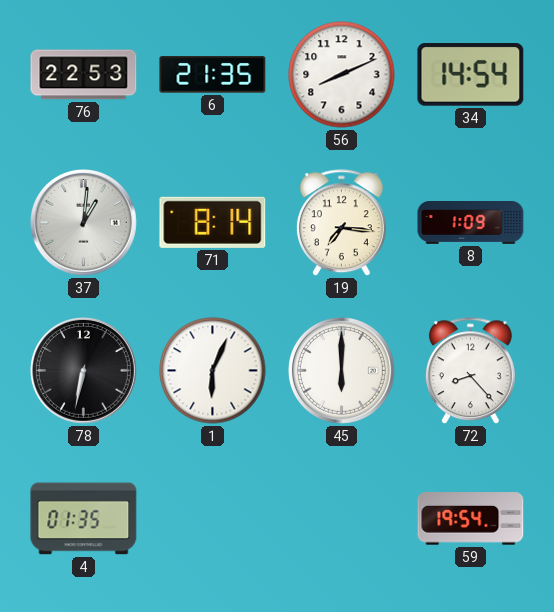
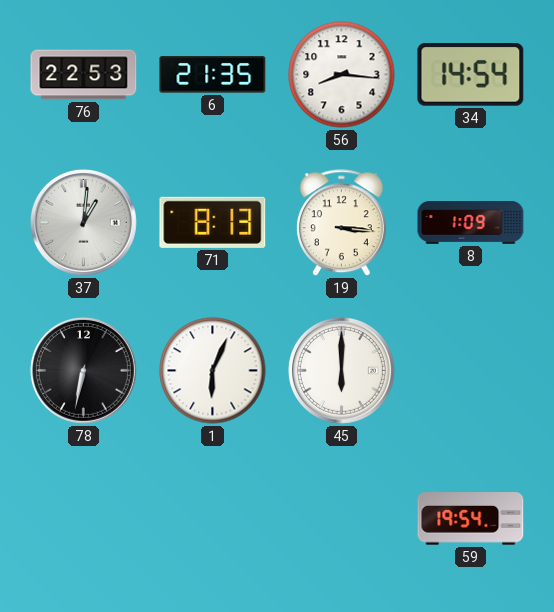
56: 8:11 -> 8:16 (342, 75)
71: 8:14 -> 8:13 (213, 222)
19: 7:16 -> 3:16 (341, 223)
72: 8:23 -> none (470, 371)
4: 01:35 -> none (84, 519)
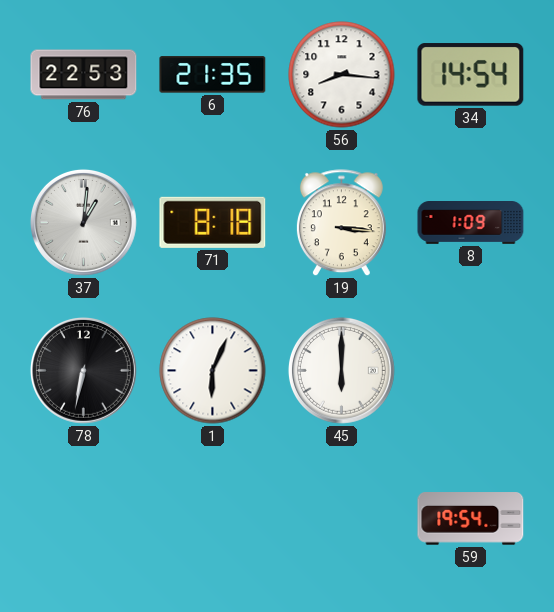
71: 8:13 -> 8:18 (213, 222)
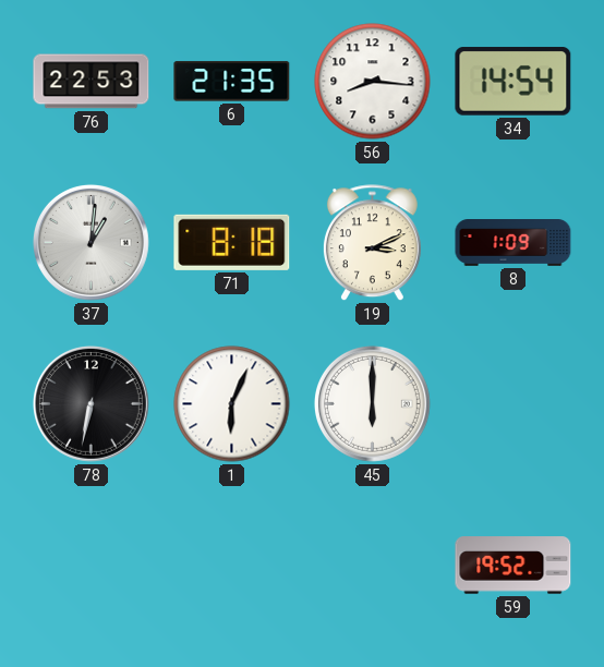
19: 3:16 -> 3:11 (372, 243)
59: 19:54 -> 19:52 (514, 566)
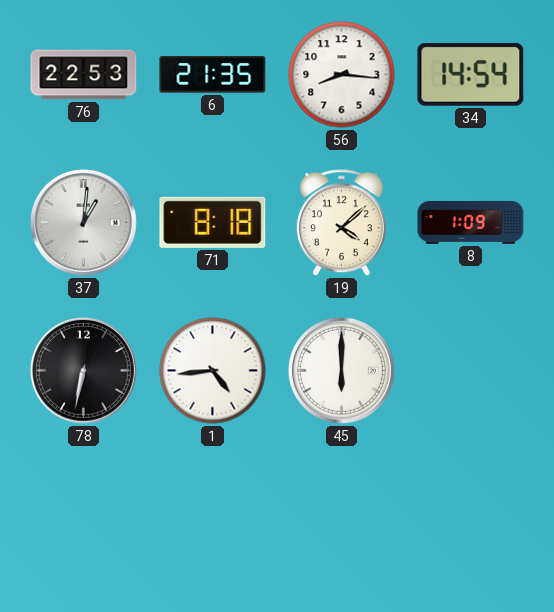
19: 3:11 -> 4:08 (341, 223)
1: 6:04 -> 4:44 (213, 371)
59: 19:52 -> none (514, 566)
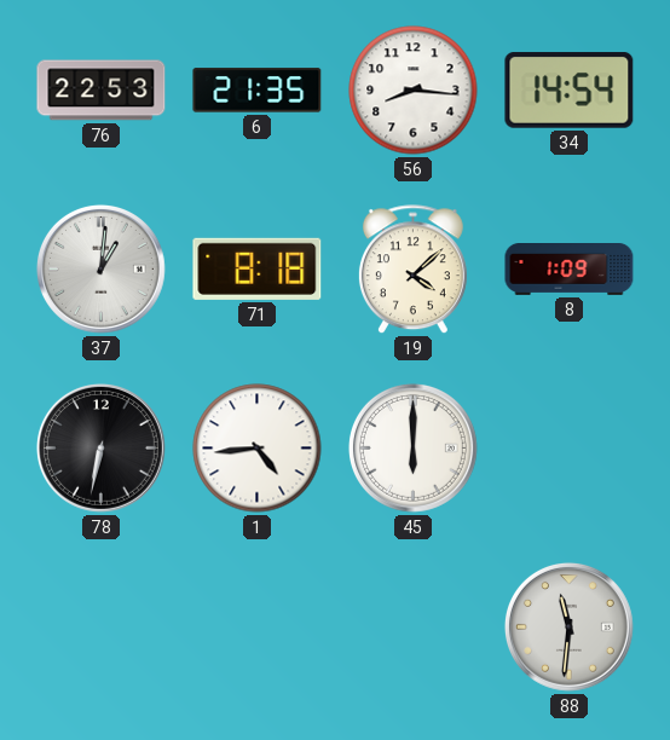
88: none -> 11:31 (568, 626)
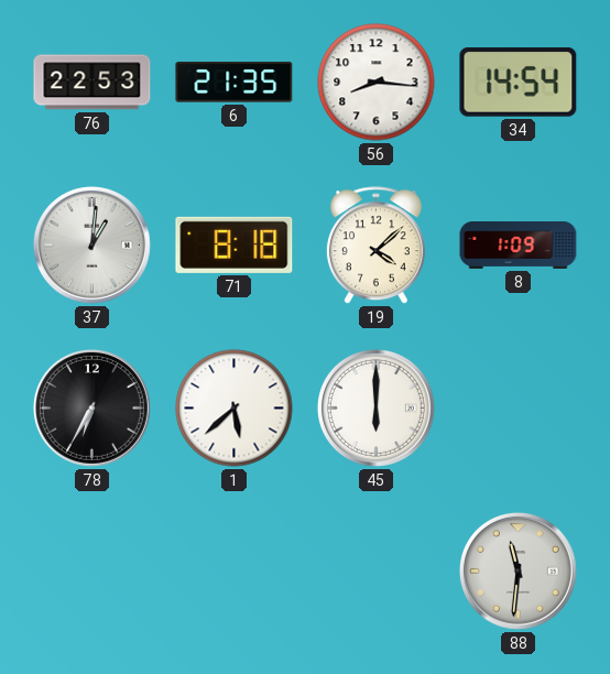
78: 6:32 -> 6:35 (91, 407)
1: 4:44 -> 5:38 (235, 409)
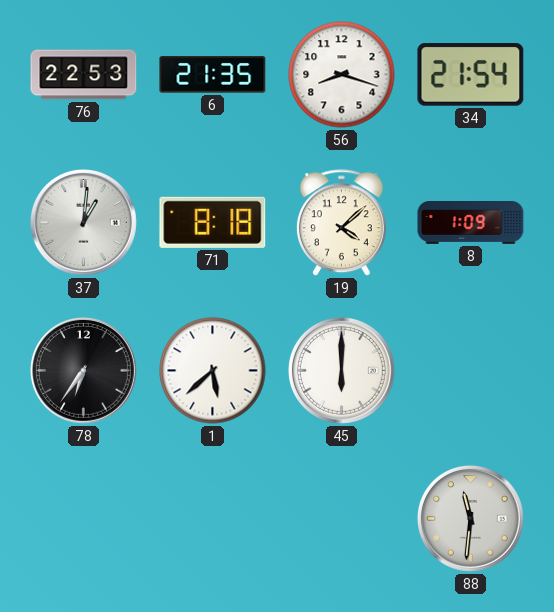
56: 8:16 -> 8:18 (342, 75)
34: 14:54 -> 21:54 (471, 75)
78: 6:35 -> 6:36 (83, 370)
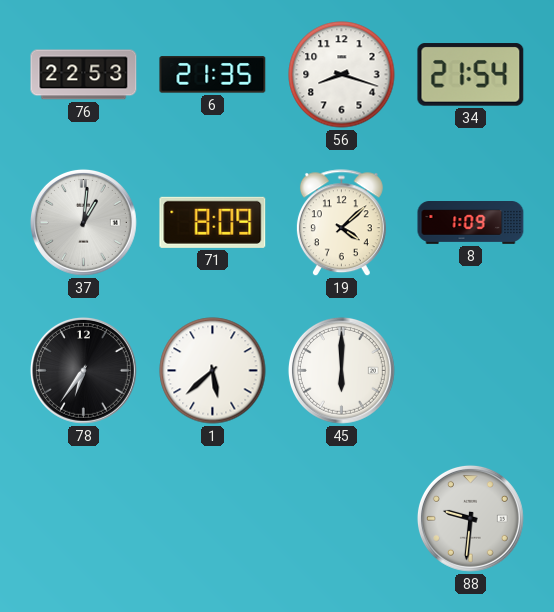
71: 8:18 -> 8:09 (213, 222)
88: 11:31 -> 9:31 (470, 518)
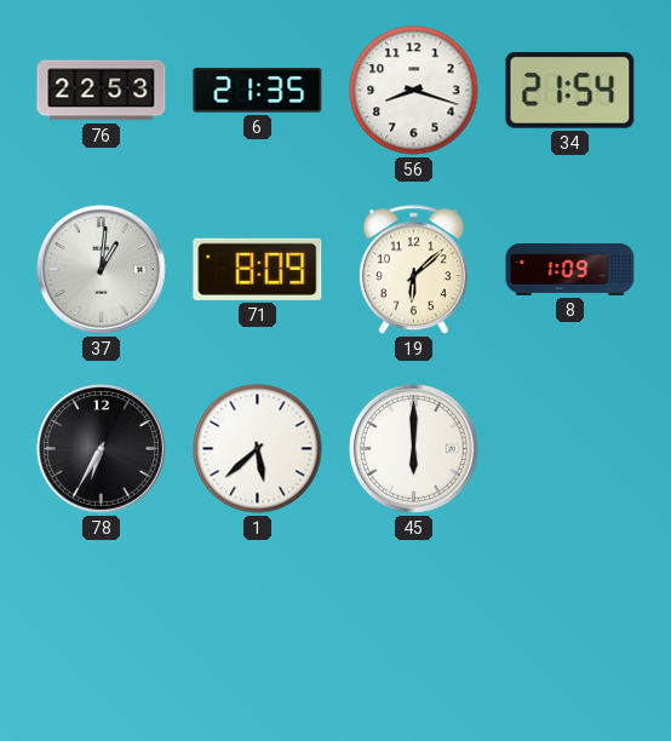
19: 4:08 -> 6:08 (413, 270)
78: 6:36 -> 6:35 (101, 448)
88: 9:31 -> none (470, 518)
